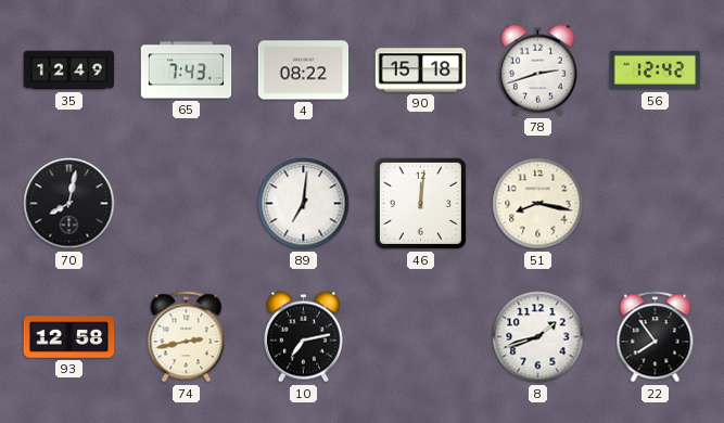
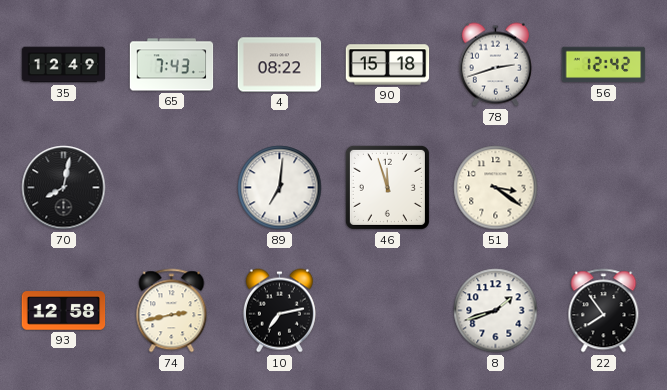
46: 12:01 -> 11:57 (387, 187)
51: 8:17 -> 3:21 (496, 188)
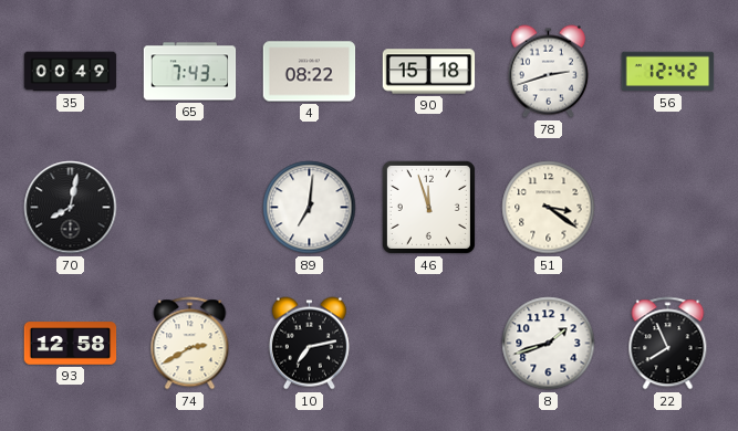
35: 12:49 -> 00:49 (71, 72)
74: 2:43 -> 2:40 (190, 344)
22: 7:54 -> 7:56 (668, 344)
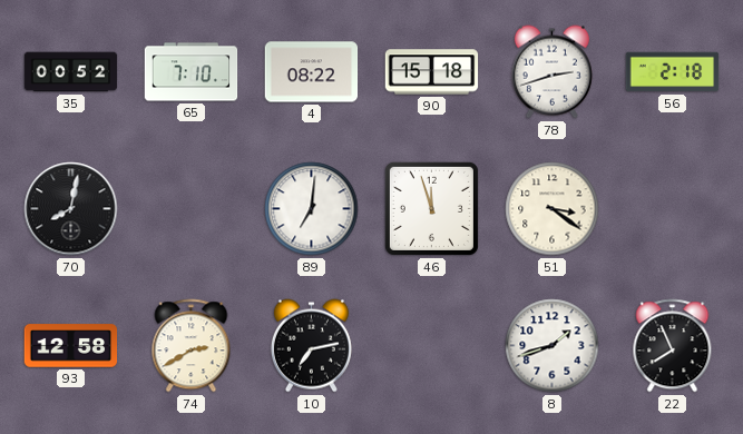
35: 00:49 -> 00:52 (71, 72)
65: 7:43 -> 7:10 (192, 72)
56: 12:42 -> 2:18 (673, 72)
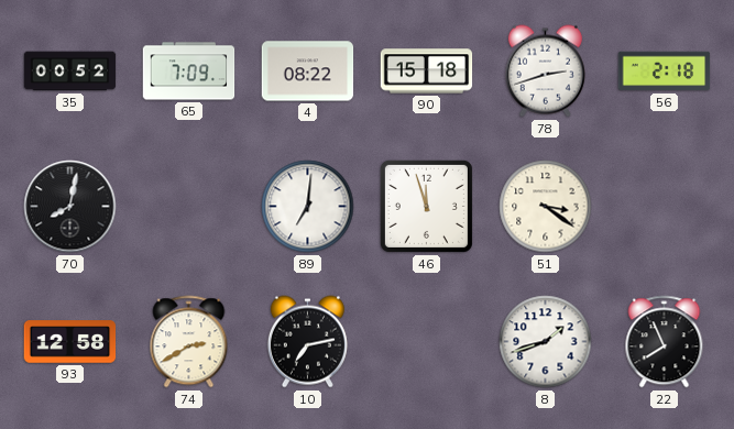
65: 7:10 -> 7:09 (189, 71)
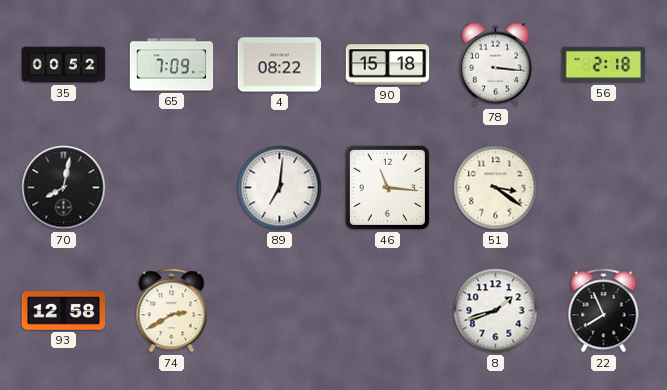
78: 2:42 -> 3:16 (495, 65)
46: 11:57 -> 11:16 (387, 187)
10: 7:13 -> none (307, 342)
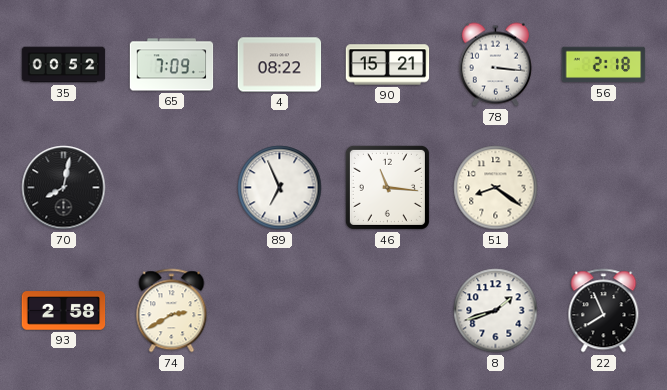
90: 15:18 -> 15:21 (388, 65)
89: 7:01 -> 6:56 (280, 188)
51: 3:21 -> 8:21 (496, 188)
93: 12:58 -> 2:58 (64, 311)
